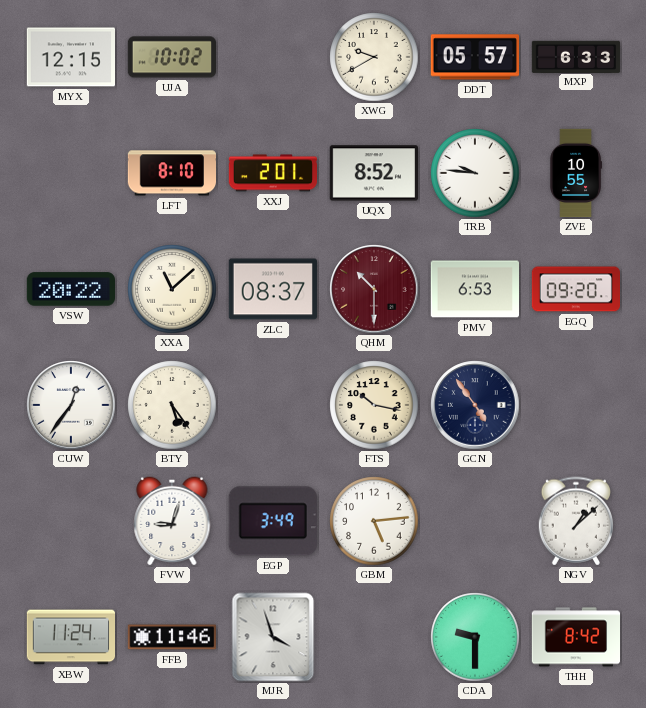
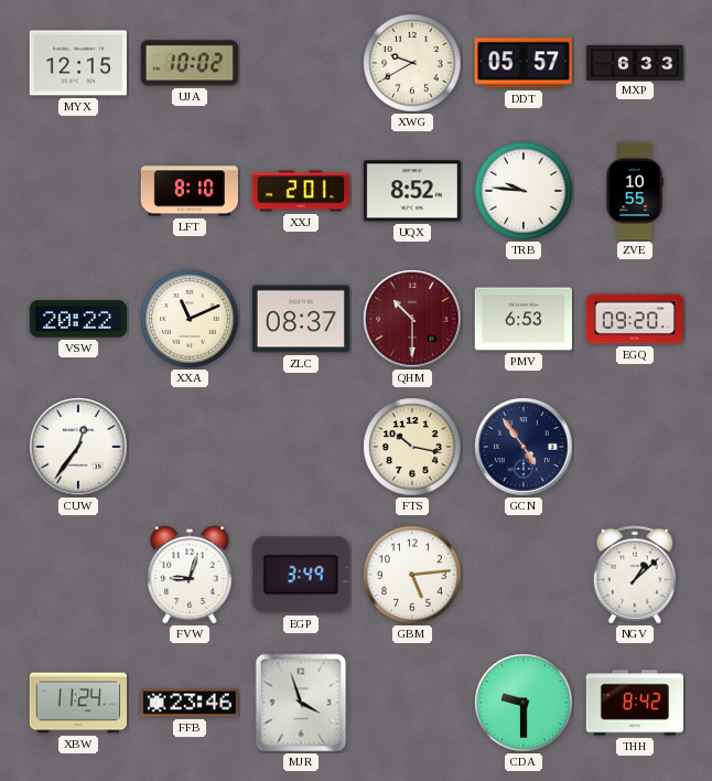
XXA: 11:08 -> 11:11 (190, 319)
BTY: 5:24 -> none (172, 405)
FFB: 11:46 -> 23:46 (188, 703)
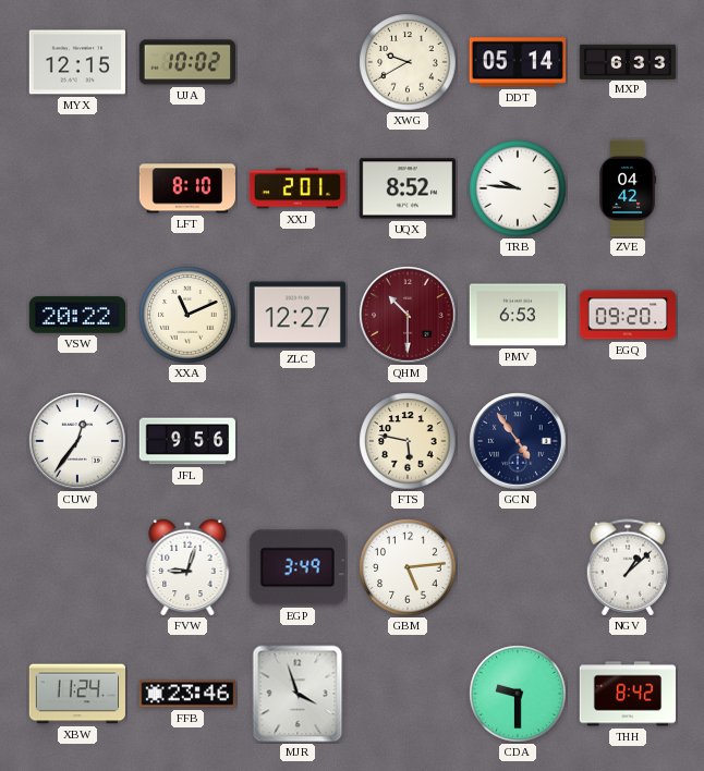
DDT: 05:57 -> 05:14 (517, 62)
ZVE: 10:55 -> 04:42 (628, 188)
ZLC: 08:37 -> 12:27 (296, 315)
JFL: none -> 9:56 (186, 441)
FTS: 10:17 -> 5:47 (408, 441)
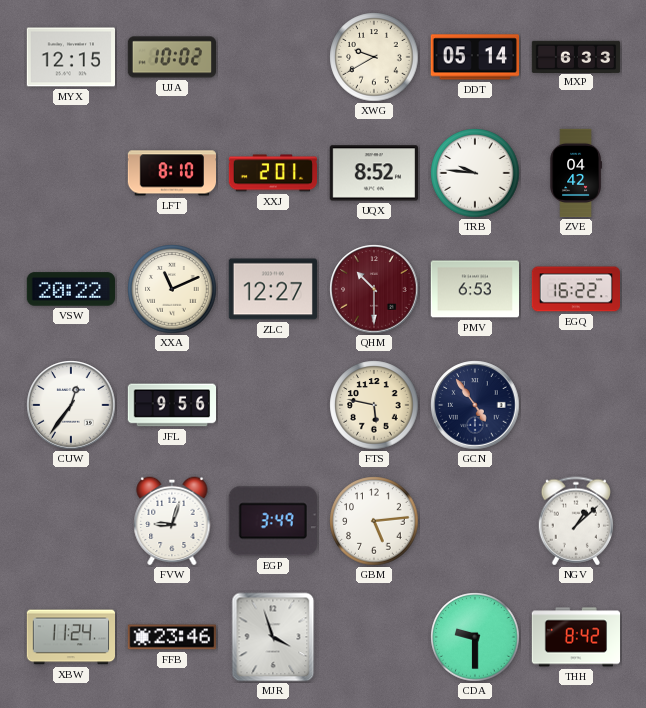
EGQ: 09:20 -> 16:22 (575, 289)
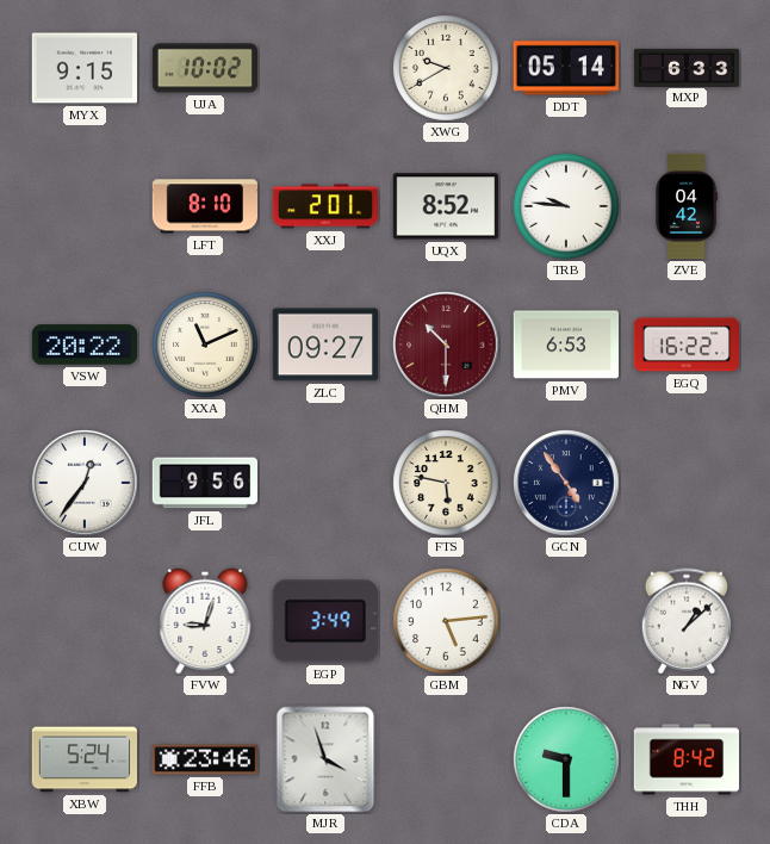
MYX: 12:15 -> 9:15 (83, 68)
ZLC: 12:27 -> 09:27 (324, 345)
XBW: 11:24 -> 5:24 (83, 759)
